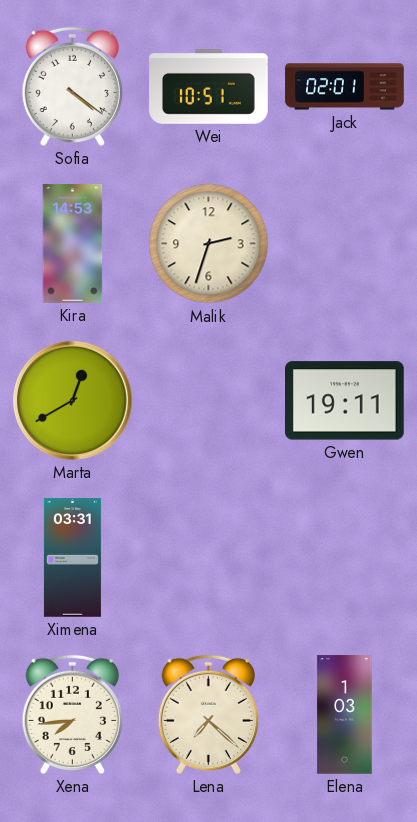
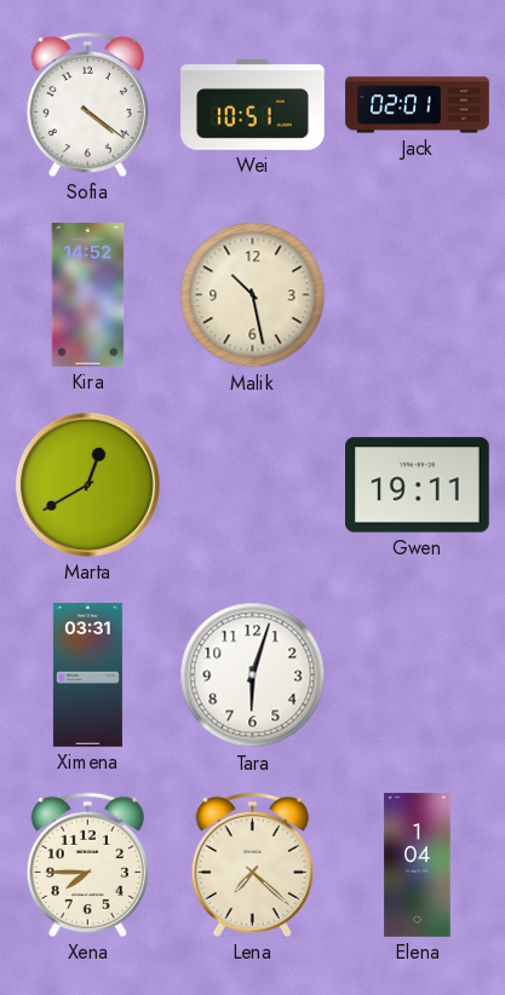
Kira: 14:53 -> 14:52 (88, 295)
Malik: 2:33 -> 10:28 (253, 295)
Tara: none -> 6:03 (253, 675)
Xena: 7:44 -> 7:45 (87, 864)
Elena: 1:03 -> 1:04 (418, 865)
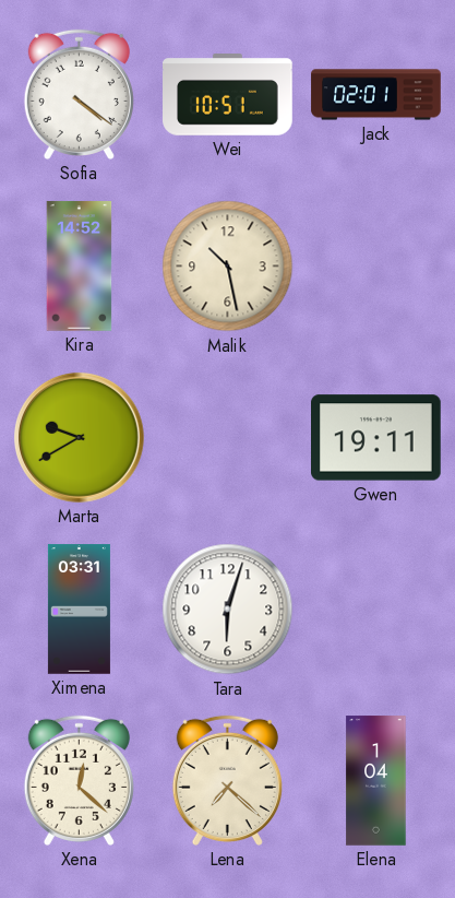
Marta: 12:40 -> 9:40 (79, 438)
Xena: 7:45 -> 12:22 (79, 780)
